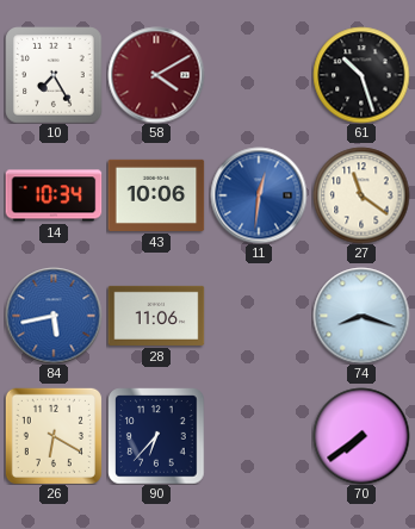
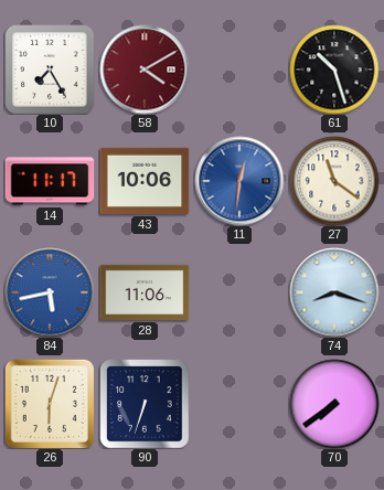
14: 10:34 -> 11:17 (50, 181)
26: 6:20 -> 6:03 (50, 404)
90: 6:37 -> 6:33 (145, 404)
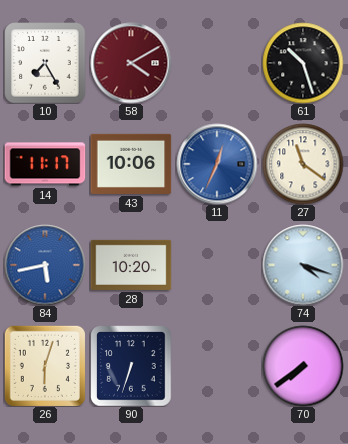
11: 12:31 -> 12:34 (217, 164)
28: 11:06 -> 10:20 (131, 265)
74: 8:18 -> 4:18 (303, 265)
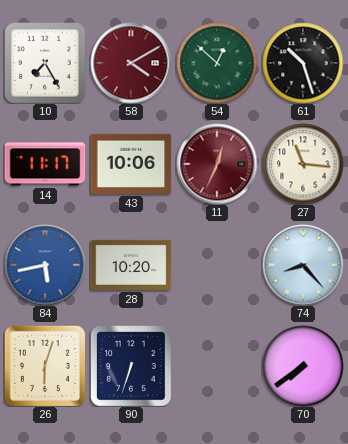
54: none -> 12:52 (217, 63)
11 dial: blue -> burgundy (217, 164)
27: 11:21 -> 11:16 (303, 164)
74: 4:18 -> 8:23 (303, 265)
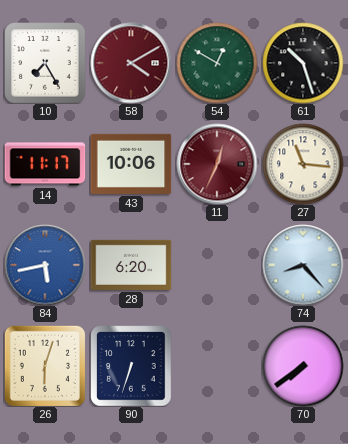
54: 12:52 -> 12:50 (217, 63)
28: 10:20 -> 6:20 (131, 265)
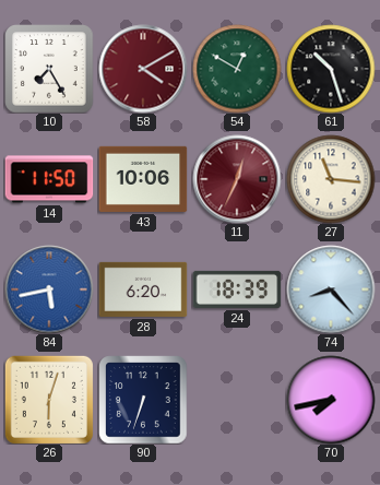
14: 11:17 -> 11:50 (49, 179)
24: none -> 18:39 (237, 289)
70: 7:39 -> 7:43 (331, 400)
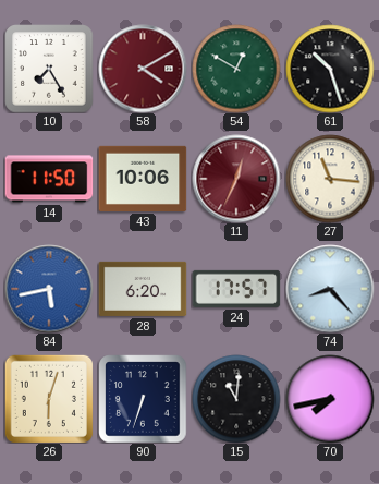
24: 18:39 -> 17:57 (236, 289)
15: none -> 11:01 (236, 399)
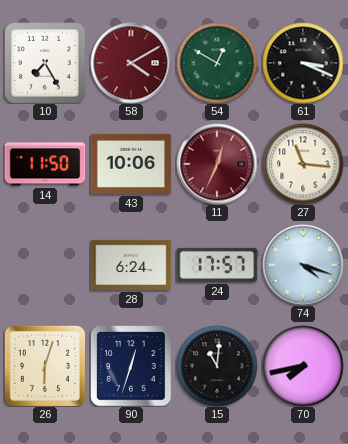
61: 10:27 -> 3:19 (303, 63)
84: 5:43 -> none (49, 289)
28: 6:20 -> 6:24 (131, 265)
74: 8:23 -> 4:18 (303, 265)
90: 6:33 -> 12:33 (131, 366)
